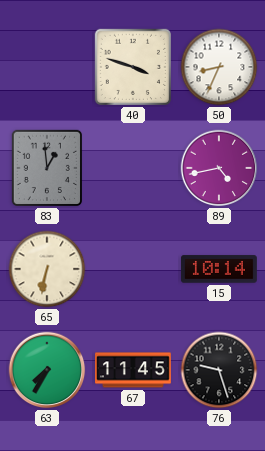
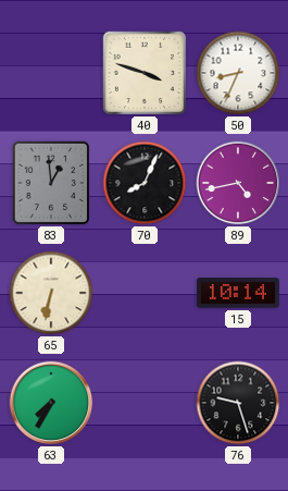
70: none -> 8:04 (145, 183)
67: 11:45 -> none (134, 370)
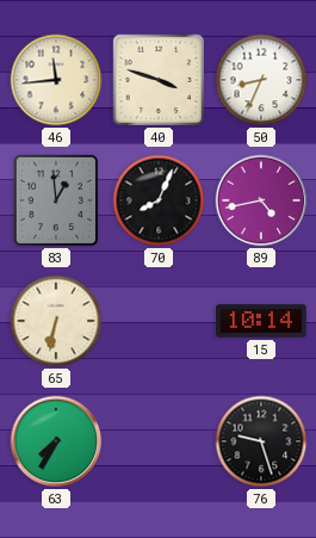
46: none -> 11:44 (56, 80)
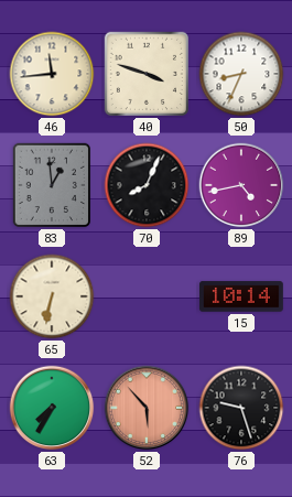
52: none -> 5:53 (147, 408)
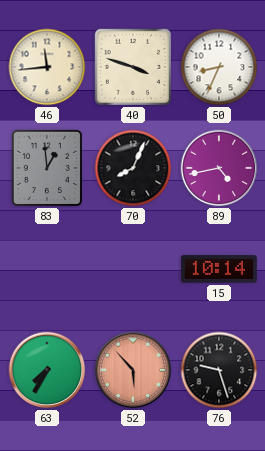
65: 6:32 -> none (52, 296)
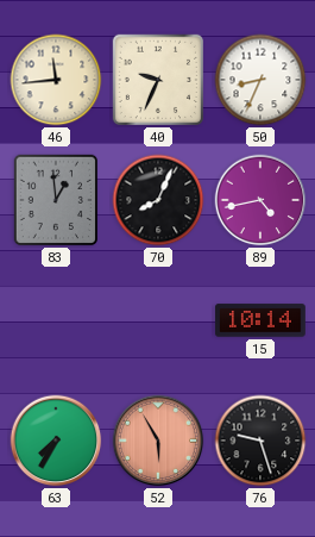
40: 3:48 -> 9:34 (158, 80)
52: 5:53 -> 5:55 (158, 441)
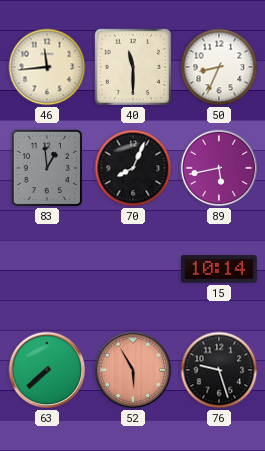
40: 9:34 -> 11:30 (133, 67)
89: 4:43 -> 5:43 (219, 168)
63: 7:35 -> 7:38 (47, 370)
